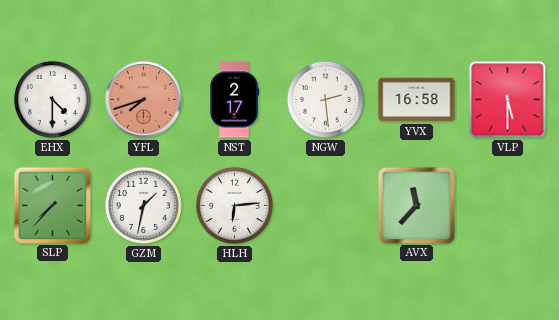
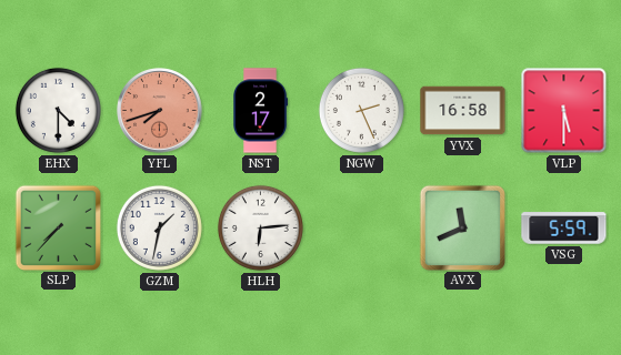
NGW: 2:29 -> 2:26 (361, 110)
AVX: 11:37 -> 11:41 (462, 227)
VSG: none -> 5:59 (564, 229)
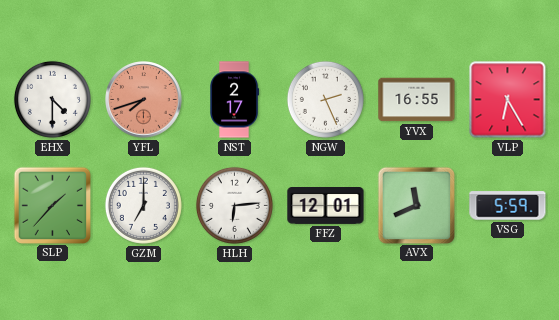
YVX: 16:58 -> 16:55 (417, 100)
VLP: 5:30 -> 6:25 (508, 100)
SLP: 7:37 -> 1:37 (52, 205)
GZM: 1:32 -> 7:00 (143, 205)
FFZ: none -> 12:01 (326, 206)
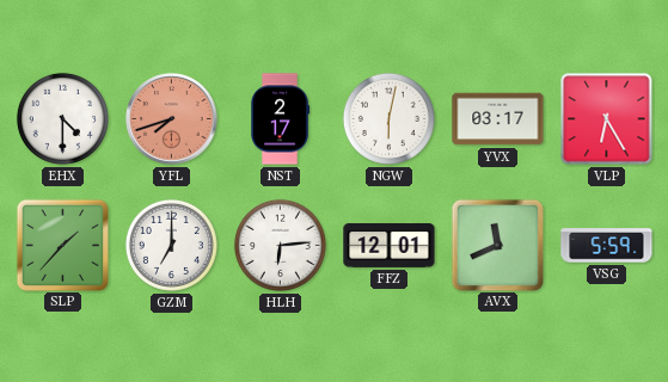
NGW: 2:26 -> 6:02 (388, 118)
YVX: 16:55 -> 03:17 (498, 119)
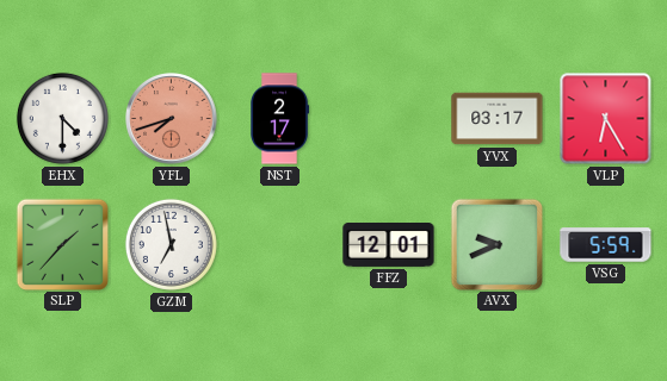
NGW: 6:02 -> none (388, 118)
GZM: 7:00 -> 6:58 (171, 244)
HLH: 6:14 -> none (280, 245)
AVX: 11:41 -> 9:41 (496, 244)
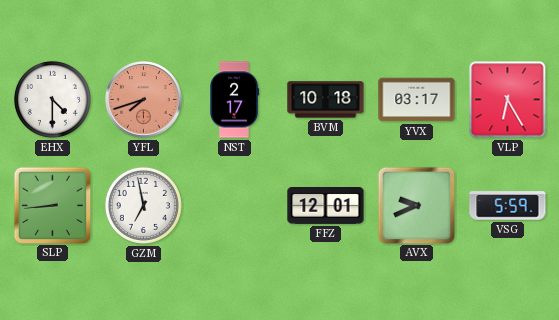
BVM: none -> 10:18 (326, 100)
SLP: 1:37 -> 8:44 (52, 205)
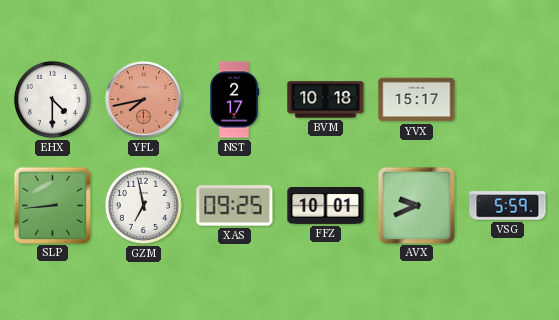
YFL: 7:42 -> 7:43 (144, 100)
YVX: 03:17 -> 15:17 (417, 100)
VLP: 6:25 -> none (508, 100)
XAS: none -> 09:25 (235, 206)
FFZ: 12:01 -> 10:01 (326, 206)
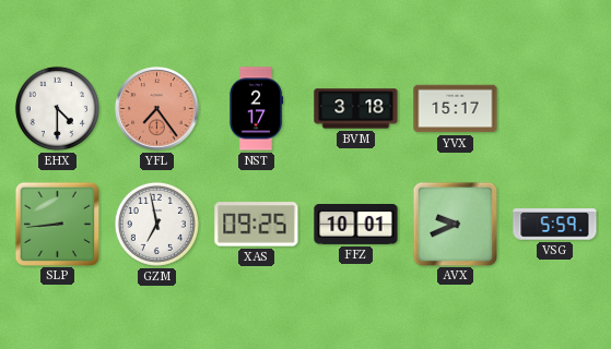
YFL: 7:43 -> 7:24 (157, 109)
BVM: 10:18 -> 3:18 (356, 109)
